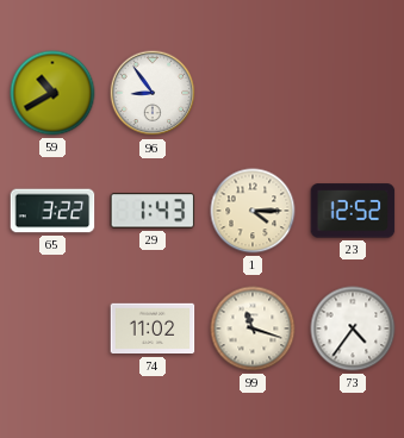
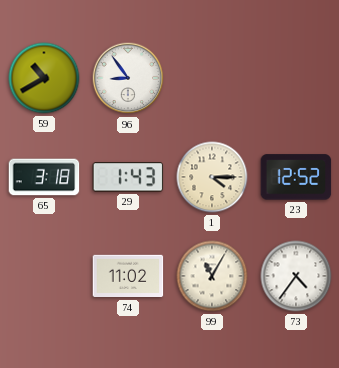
65: 3:22 -> 3:18 (44, 177)
99: 11:18 -> 11:05 (212, 276)
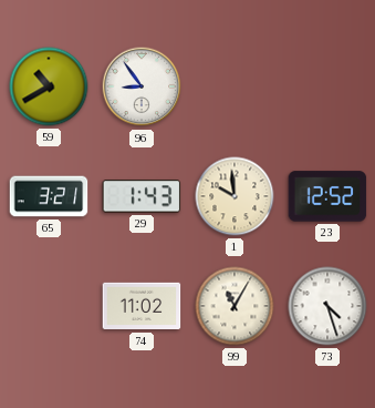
65: 3:18 -> 3:21 (49, 196)
1: 4:15 -> 9:59 (235, 196)
73: 4:36 -> 4:27 (327, 306)
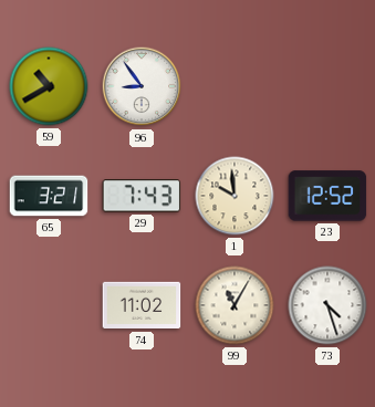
29: 1:43 -> 7:43 (142, 196)
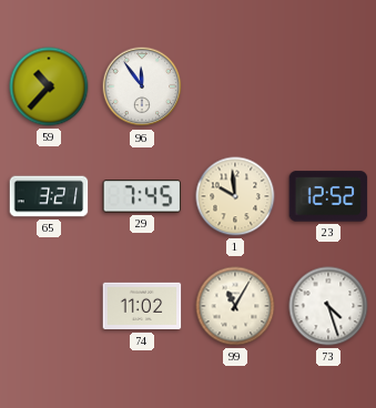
59: 10:40 -> 10:37 (49, 86)
96: 8:54 -> 11:54 (142, 86)
29: 7:43 -> 7:45 (142, 196)
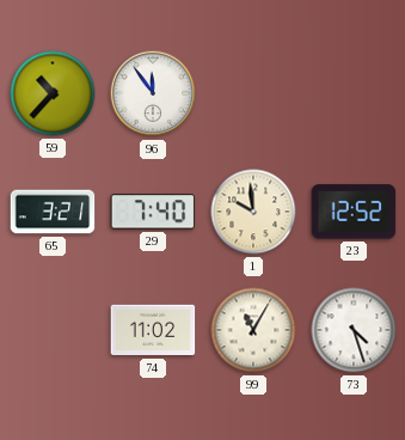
29: 7:45 -> 7:40 (153, 212)
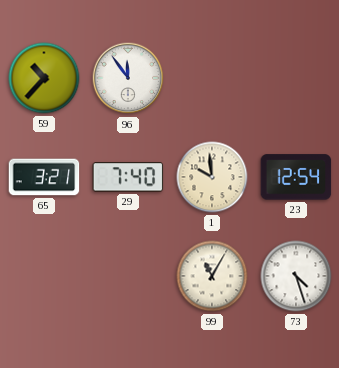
23: 12:52 -> 12:54 (296, 177)
74: 11:02 -> none (153, 330)
